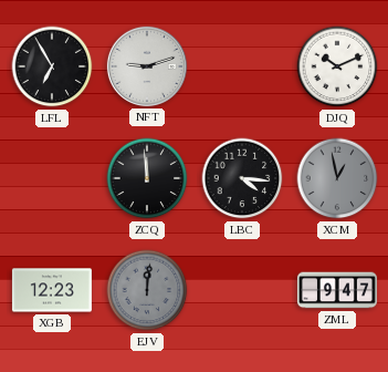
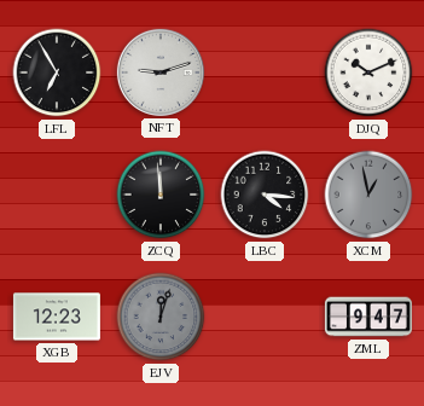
EJV: 12:01 -> 12:03 (161, 317)
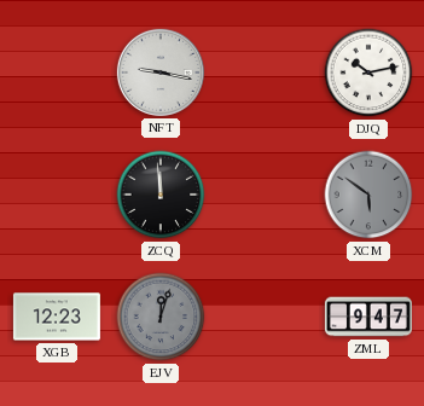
LFL: 6:55 -> none (57, 72)
NFT: 9:12 -> 9:17 (161, 72)
DJQ: 10:11 -> 10:13 (368, 72)
LBC: 4:16 -> none (265, 195)
XCM: 12:58 -> 5:51 (368, 195)
